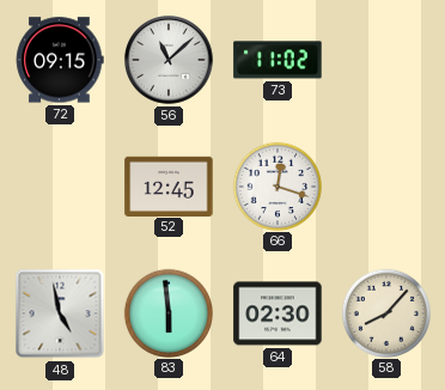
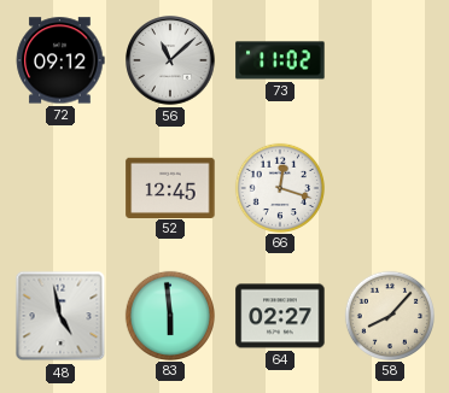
72: 09:15 -> 09:12 (60, 60)
64: 02:30 -> 02:27 (280, 316)
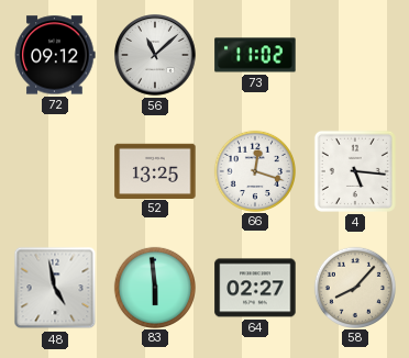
52: 12:45 -> 13:25 (155, 170)
4: none -> 5:16 (355, 171)
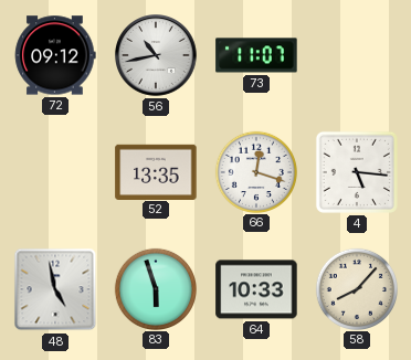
56: 11:08 -> 10:43 (157, 56)
73: 11:02 -> 11:07 (256, 55)
52: 13:25 -> 13:35 (156, 171)
83: 5:59 -> 5:57 (155, 288)
64: 02:27 -> 10:33 (256, 289)
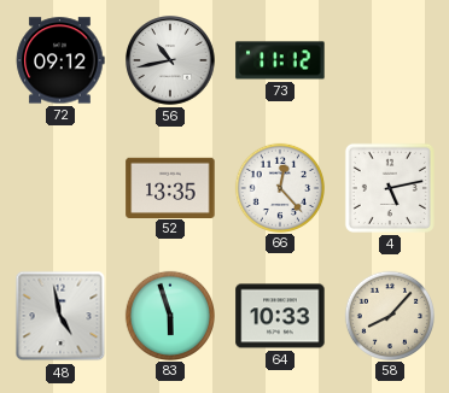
73: 11:07 -> 11:12 (280, 60)
66: 12:18 -> 12:23 (279, 187)
4: 5:16 -> 5:13 (390, 188)
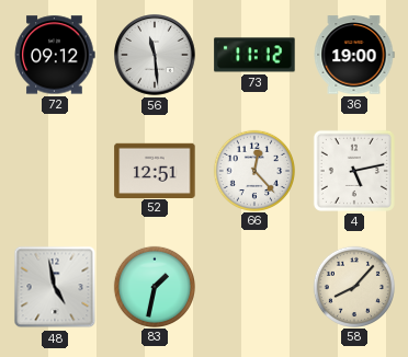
56: 10:43 -> 11:29 (156, 56)
36: none -> 19:00 (354, 55)
52: 13:35 -> 12:51 (155, 170)
83: 5:57 -> 1:32 (154, 286)
64: 10:33 -> none (280, 316)
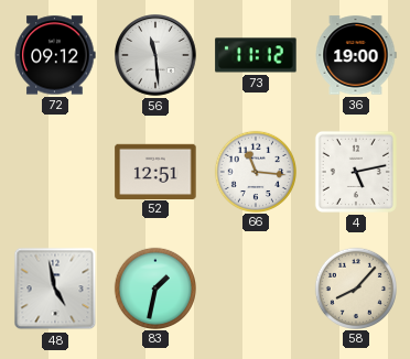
66: 12:23 -> 11:16 (255, 171)
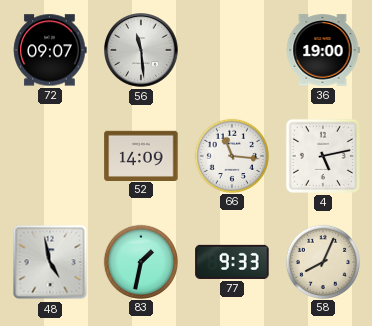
72: 09:12 -> 09:07 (50, 50)
73: 11:12 -> none (256, 55)
52: 12:51 -> 14:09 (141, 155)
77: none -> 9:33 (232, 262)
58: 8:07 -> 8:04 (322, 261)
